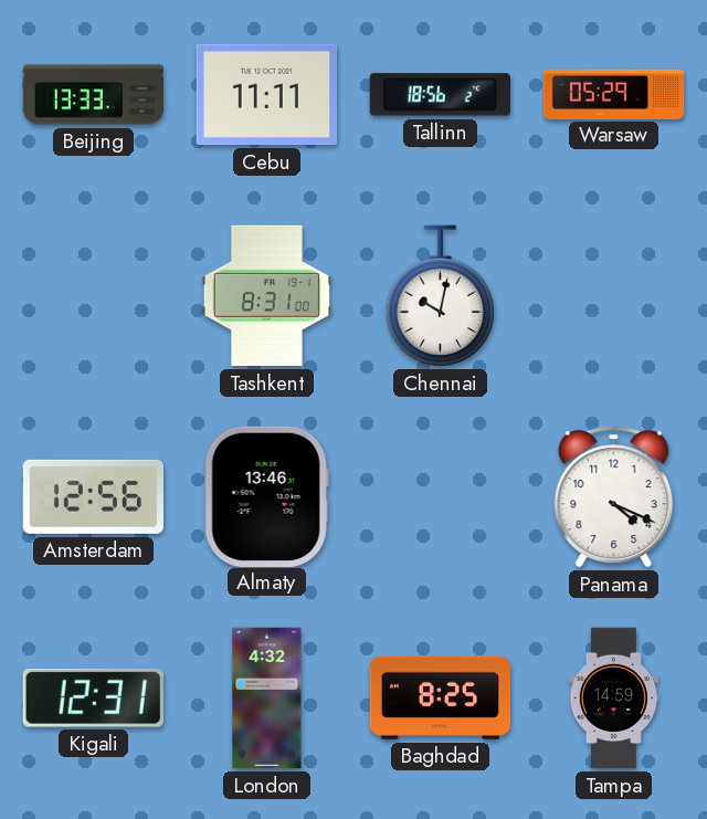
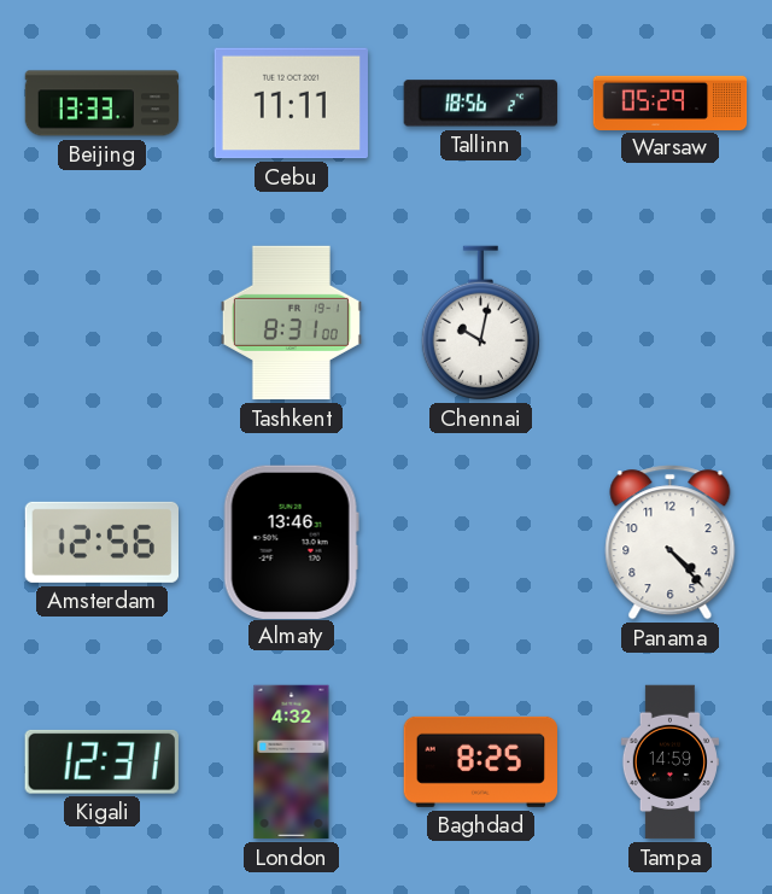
Panama: 4:19 -> 4:23 (671, 543)
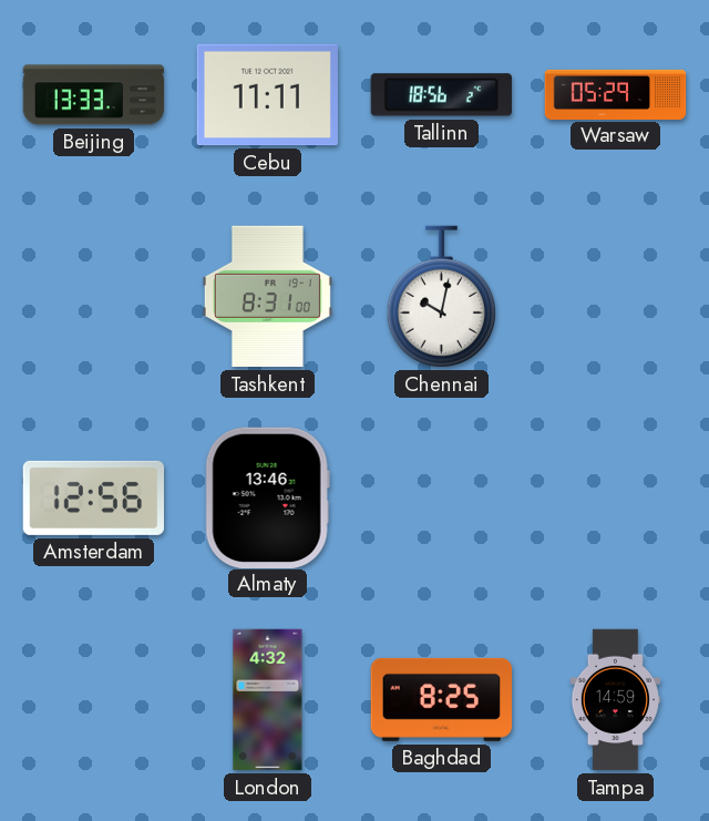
Panama: 4:23 -> none (671, 543)
Kigali: 12:31 -> none (101, 761)
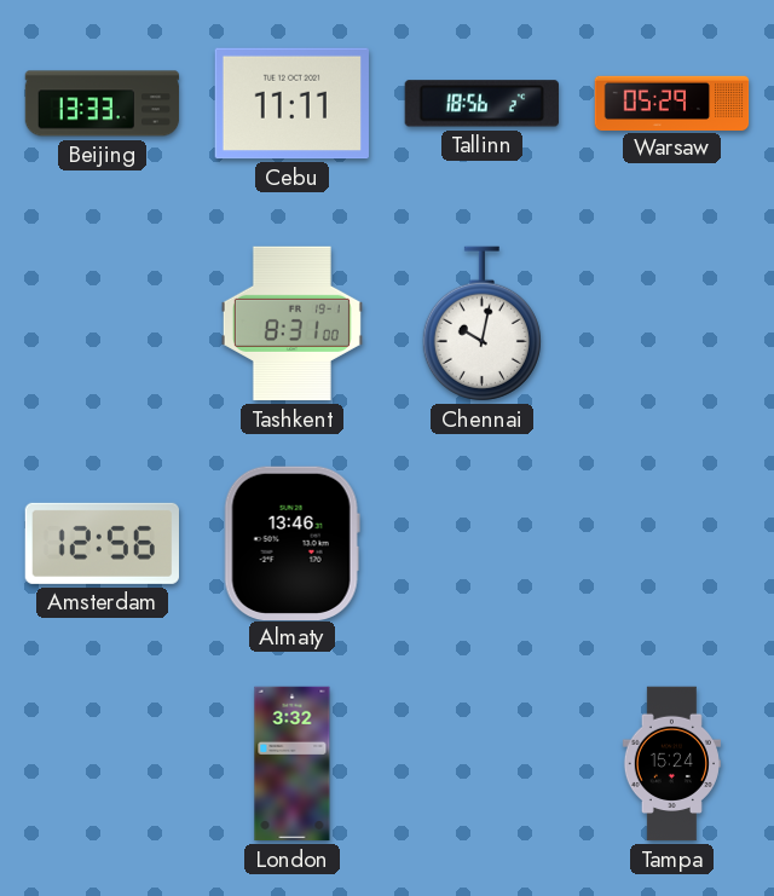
London: 4:32 -> 3:32 (293, 764)
Baghdad: 8:25 -> none (441, 699)
Tampa: 14:59 -> 15:24 (671, 764)
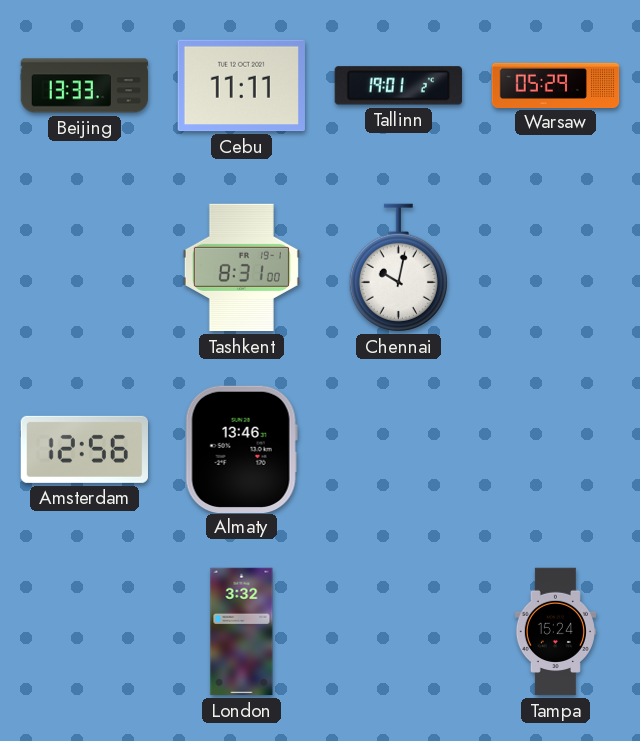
Tallinn: 18:56 -> 19:01 (398, 86)
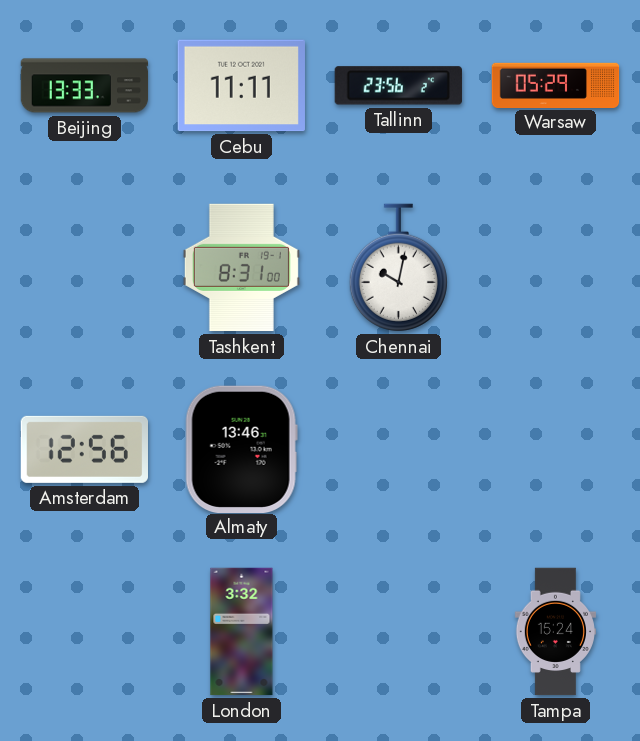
Tallinn: 19:01 -> 23:56 (398, 86)
